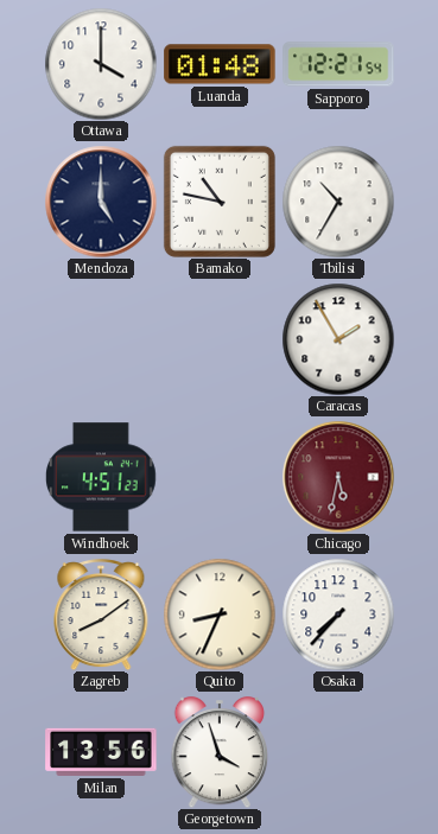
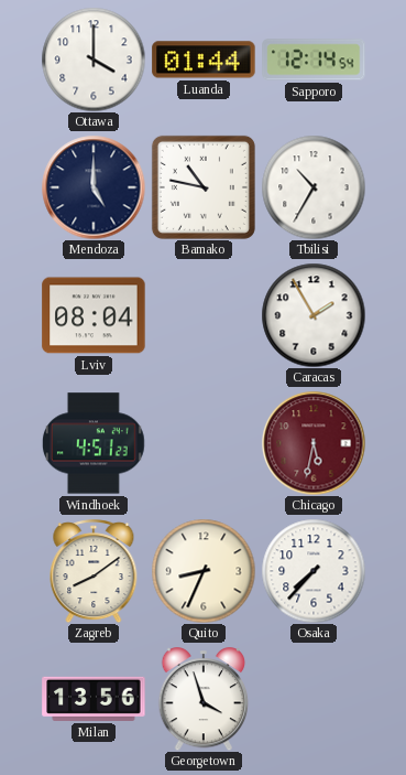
Luanda: 01:48 -> 01:44 (204, 60)
Sapporo: 12:21 -> 12:14 (314, 60)
Lviv: none -> 08:04 (94, 315)
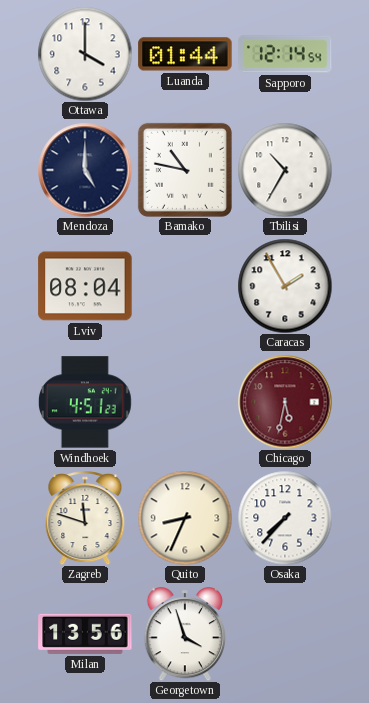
Zagreb: 8:09 -> 11:48 (85, 519)
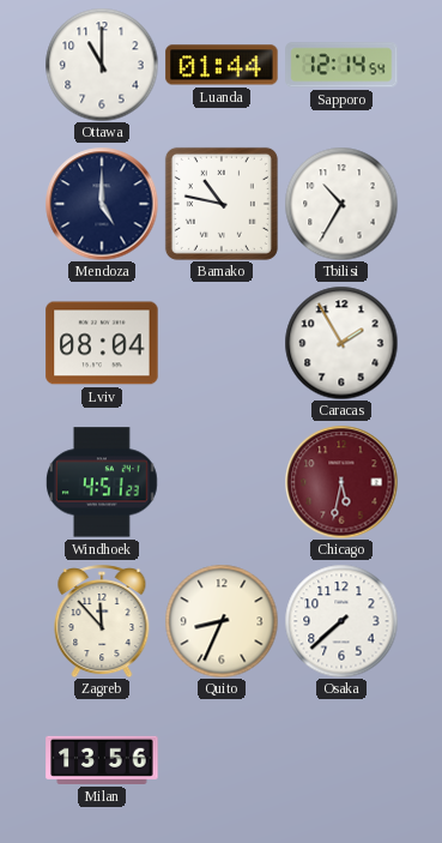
Ottawa: 4:00 -> 11:00 (102, 65)
Zagreb: 11:48 -> 11:53 (102, 622)
Osaka: 7:37 -> 7:38 (341, 621)
Georgetown: 3:57 -> none (185, 635)
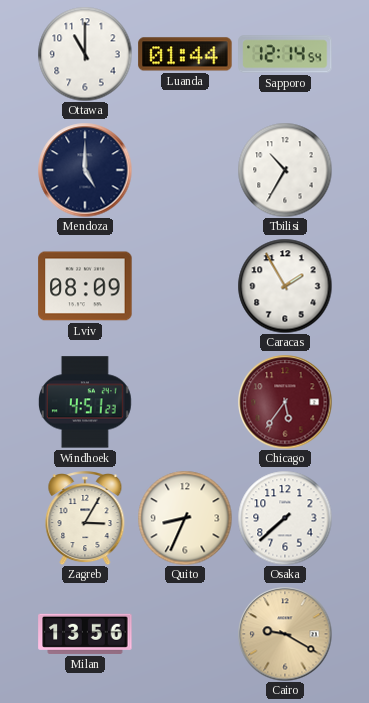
Bamako: 10:47 -> none (222, 204)
Lviv: 08:04 -> 08:09 (85, 286)
Chicago: 5:32 -> 5:36 (285, 402)
Zagreb: 11:53 -> 3:05 (85, 519)
Cairo: none -> 9:20 (285, 634)
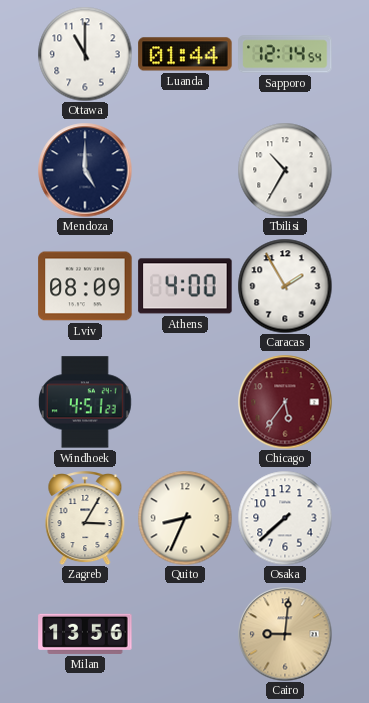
Athens: none -> 4:00 (185, 286)
Cairo: 9:20 -> 9:01 (285, 634)
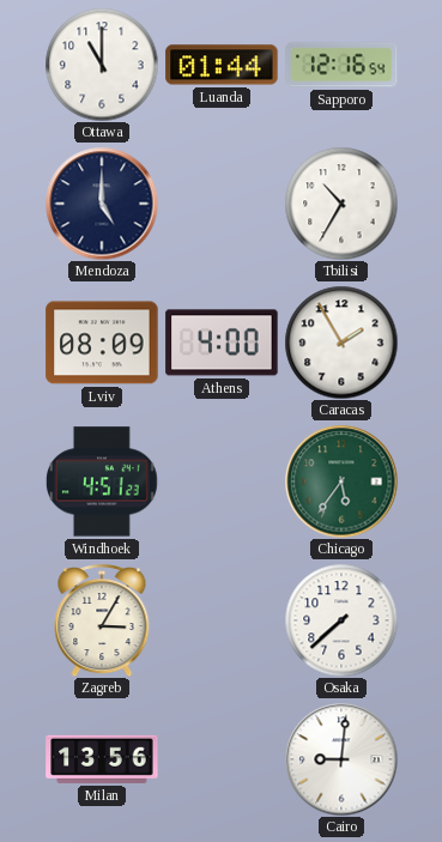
Sapporo: 12:14 -> 12:16 (341, 65)
Chicago dial: burgundy -> green (341, 481)
Quito: 8:34 -> none (185, 518)
Cairo dial: champagne -> white (341, 759)
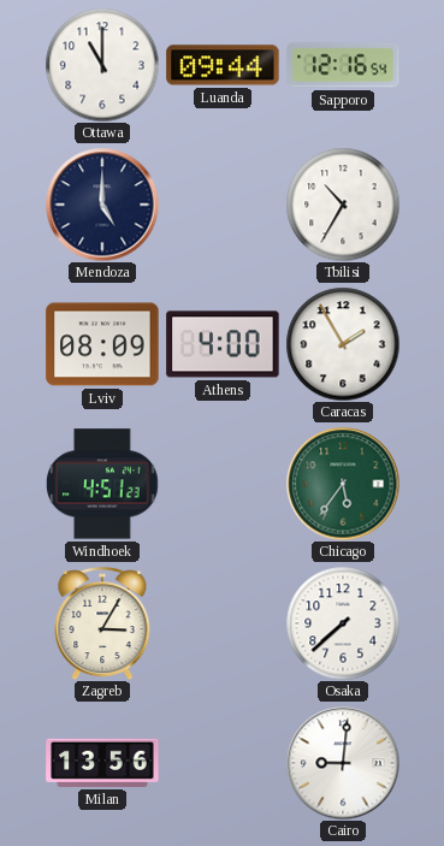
Luanda: 01:44 -> 09:44 (223, 65)
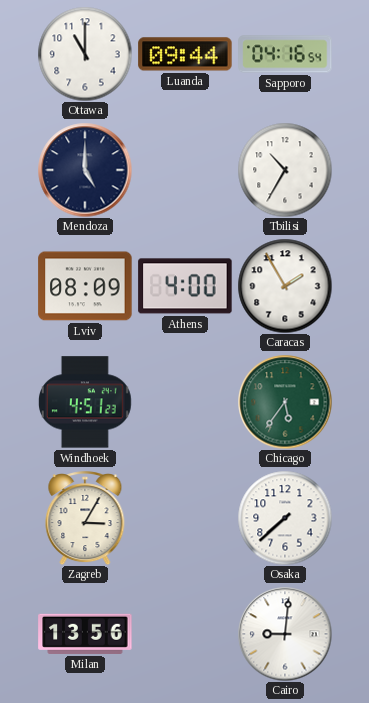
Sapporo: 12:16 -> 04:16 (285, 54)
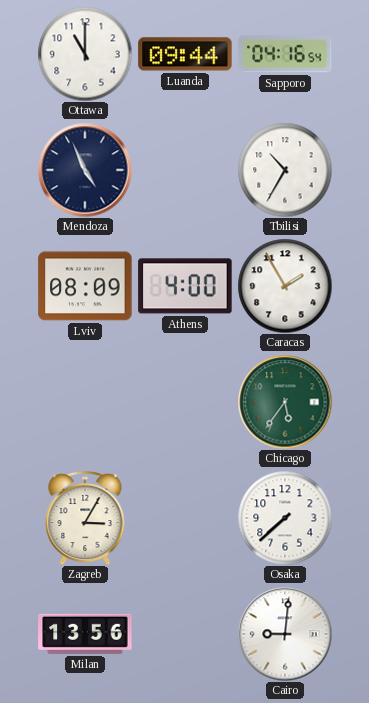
Mendoza: 5:00 -> 4:56 (85, 170)
Windhoek: 4:51 -> none (85, 402)
